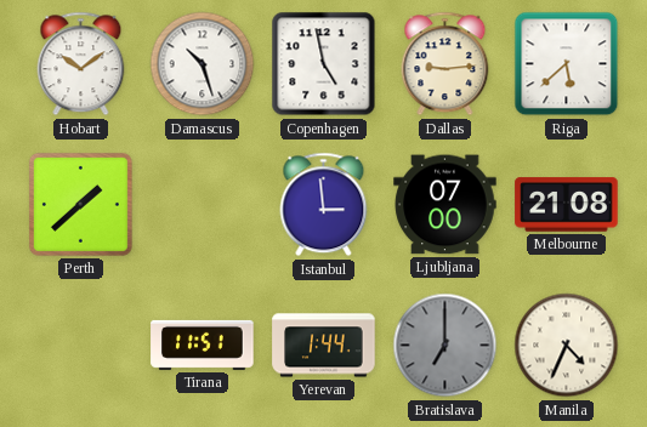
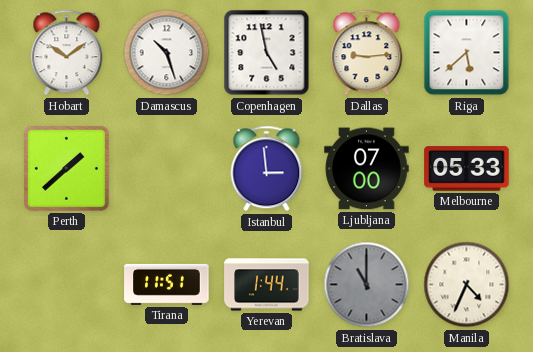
Melbourne: 21:08 -> 05:33 (467, 169)
Bratislava: 7:00 -> 11:00 (367, 285)
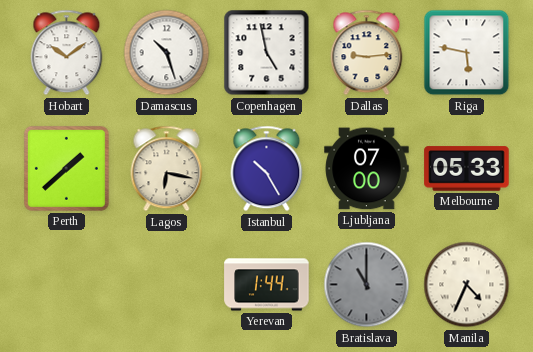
Riga: 5:38 -> 5:47 (467, 53)
Lagos: none -> 6:17 (167, 169)
Istanbul: 2:59 -> 10:25 (267, 169)
Tirana: 11:51 -> none (167, 284)
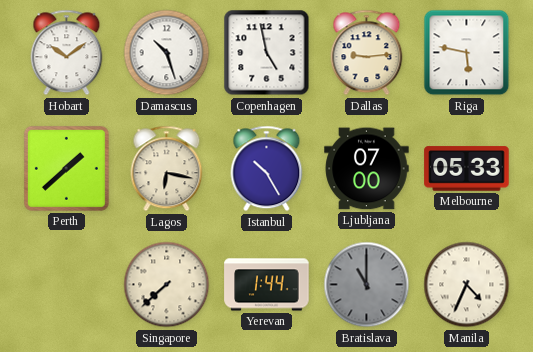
Singapore: none -> 7:38 (167, 285)
